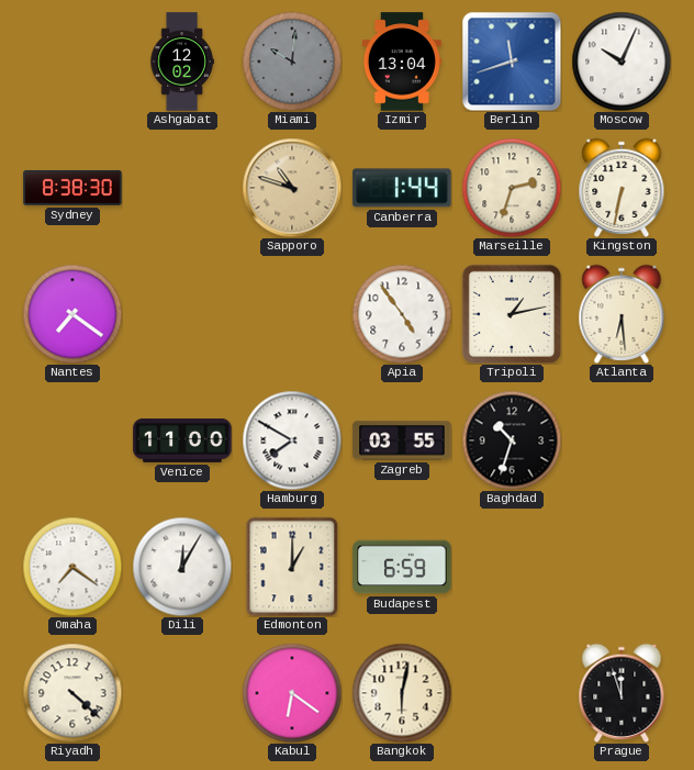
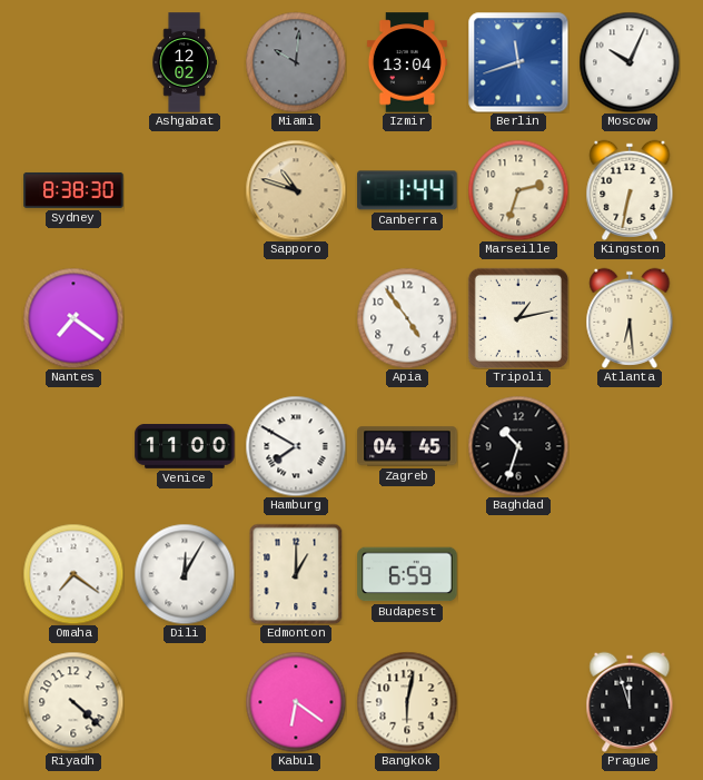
Zagreb: 03:55 -> 04:45 (407, 446)
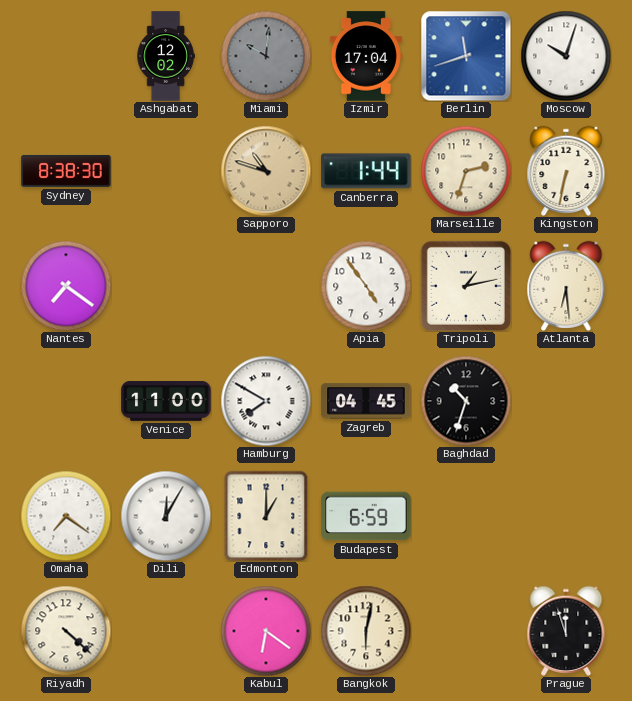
Izmir: 13:04 -> 17:04 (366, 56)
Moscow: 10:04 -> 10:03 (566, 56)
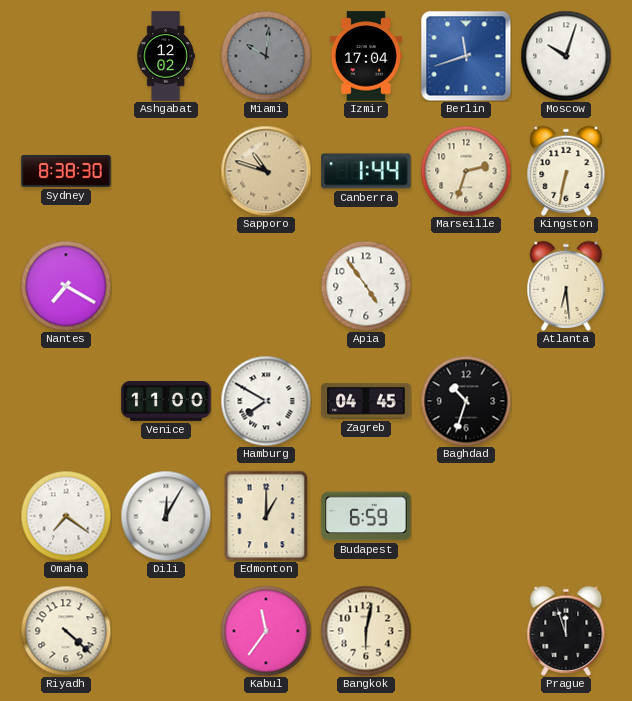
Nantes: 7:21 -> 7:20 (66, 286)
Tripoli: 1:13 -> none (466, 286)
Kabul: 6:21 -> 11:36 (266, 631)
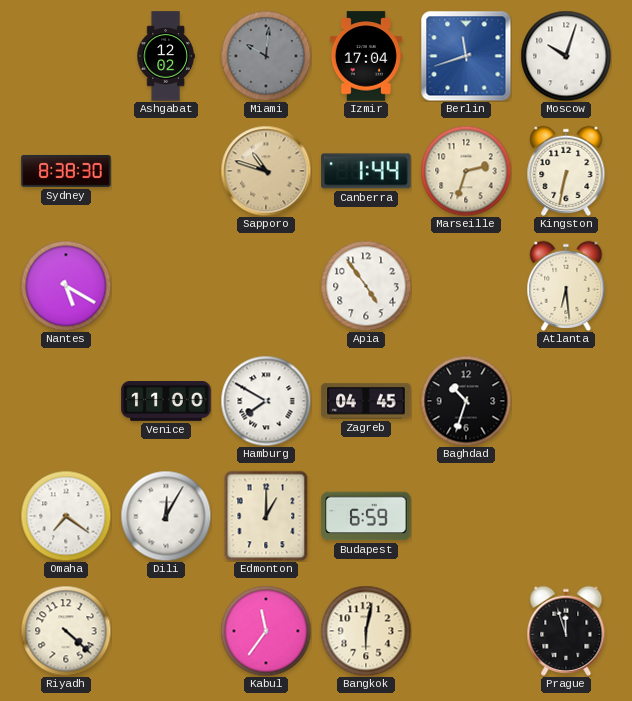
Nantes: 7:20 -> 5:20 (66, 286)
